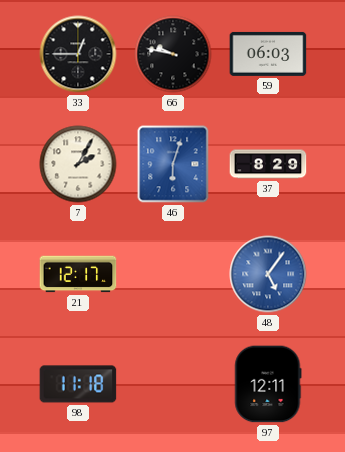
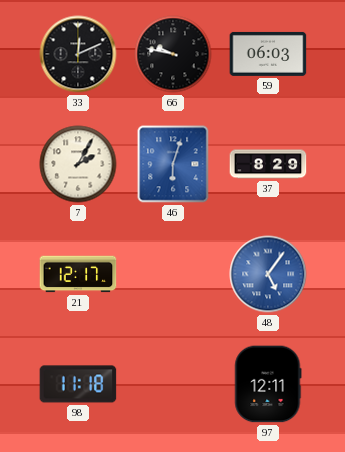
33: 12:45 -> 12:11 (78, 54)
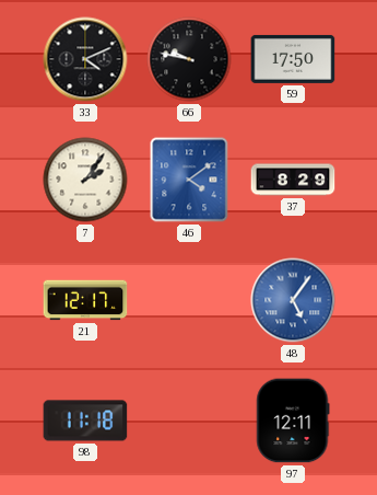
33: 12:11 -> 4:11 (85, 59)
59: 06:03 -> 17:50 (293, 59)
7: 2:05 -> 2:06 (85, 180)
46: 6:03 -> 4:09 (189, 180)
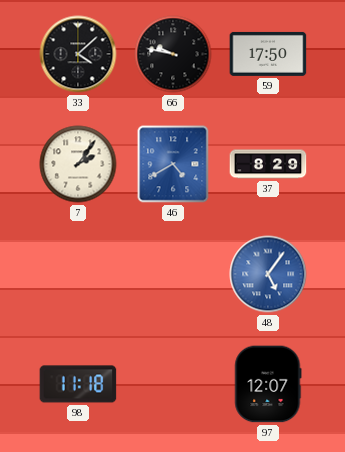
33: 4:11 -> 4:08 (78, 54)
46: 4:09 -> 4:40 (173, 164)
21: 12:17 -> none (85, 300)
97: 12:11 -> 12:07 (268, 384)
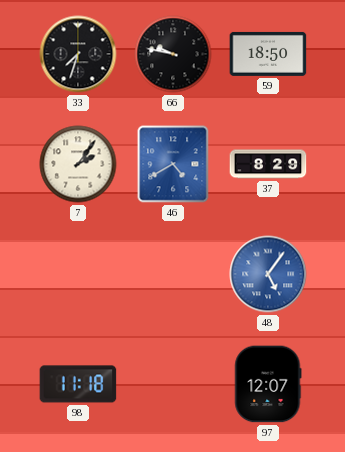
33: 4:08 -> 7:33 (78, 54)
59: 17:50 -> 18:50 (268, 54)
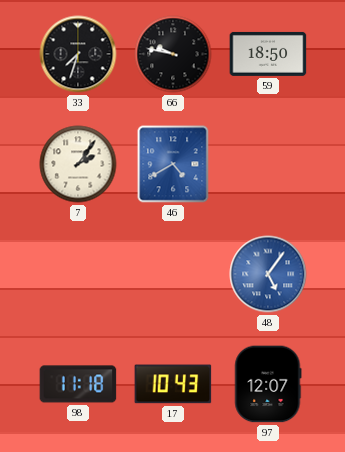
37: 8:29 -> none (268, 164)
17: none -> 10:43 (173, 384)
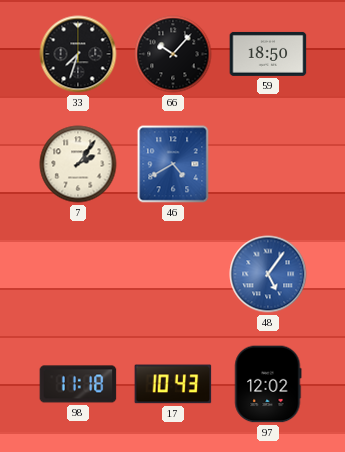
66: 9:47 -> 10:07 (173, 54)
97: 12:07 -> 12:02 (268, 384)
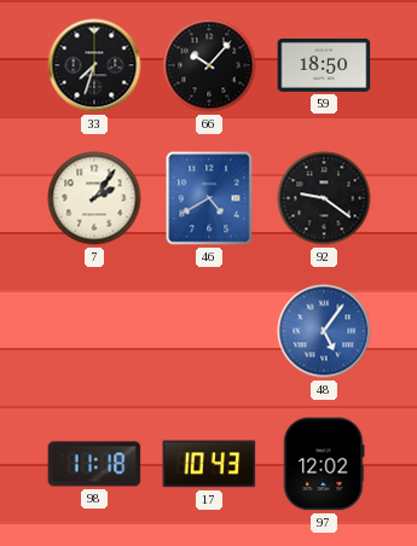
92: none -> 9:21 (324, 198)
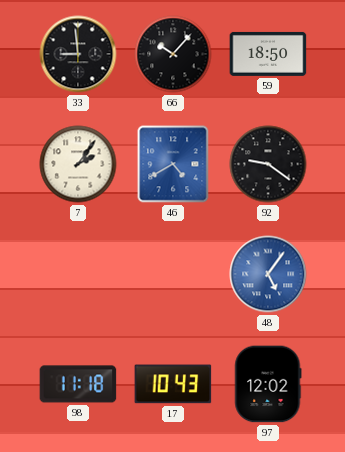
33: 7:33 -> 8:59 (78, 54)
